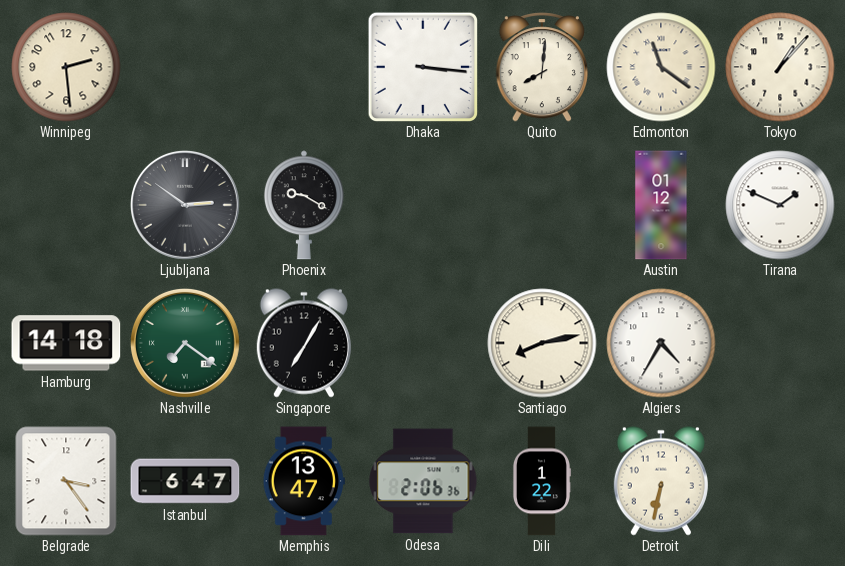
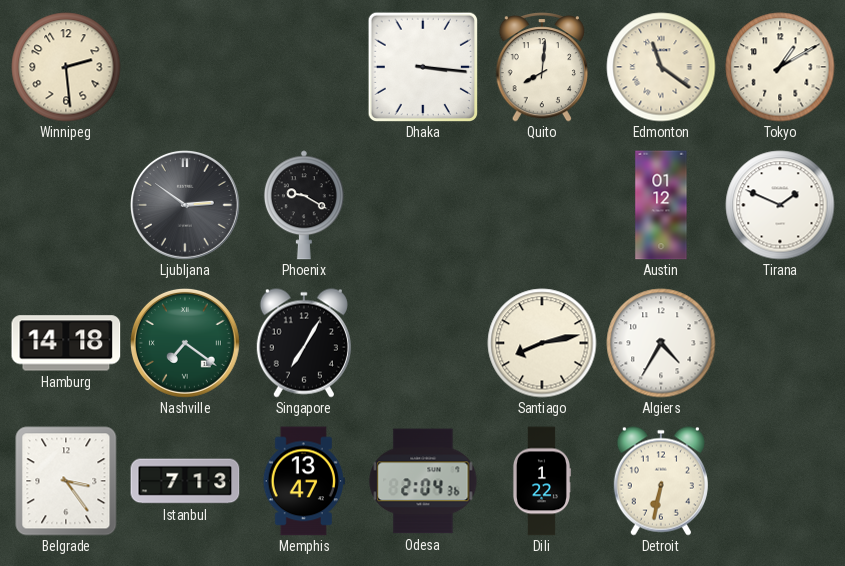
Tokyo: 1:07 -> 1:10 (780, 67)
Istanbul: 6:47 -> 7:13 (185, 481)
Odesa: 2:06 -> 2:04 (423, 481)
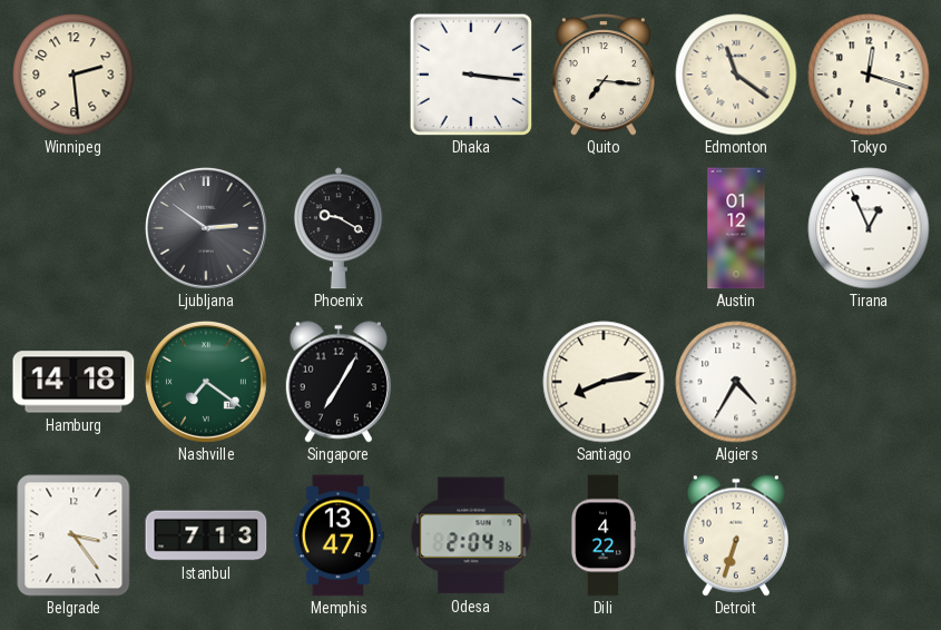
Quito: 8:01 -> 7:16 (602, 75)
Tokyo: 1:10 -> 12:18 (869, 75)
Tirana: 1:49 -> 12:56 (869, 228)
Dili: 1:22 -> 4:22 (602, 535)
Detroit: 6:32 -> 6:33 (736, 535)
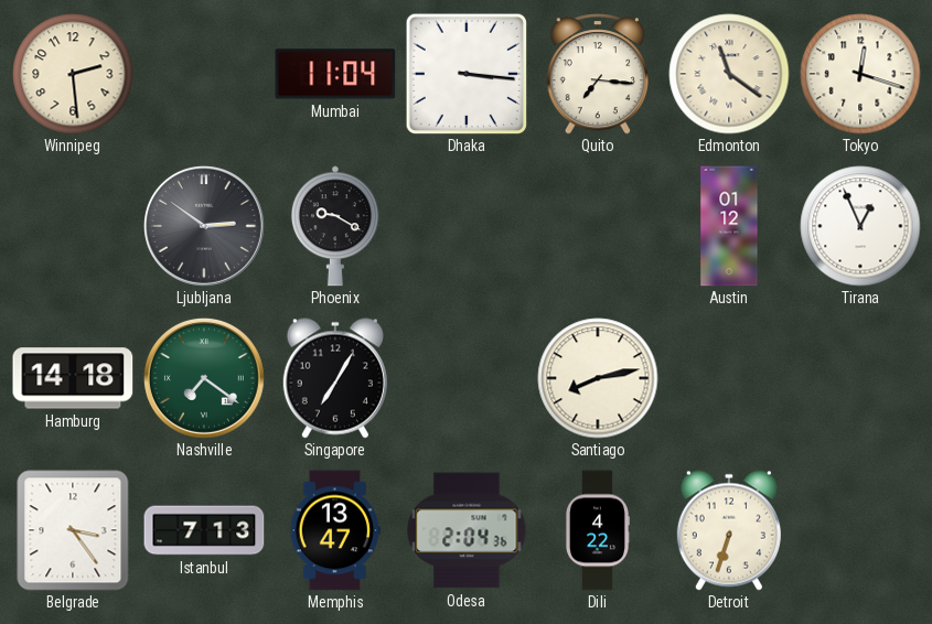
Mumbai: none -> 11:04 (335, 74)
Algiers: 4:35 -> none (736, 382)
